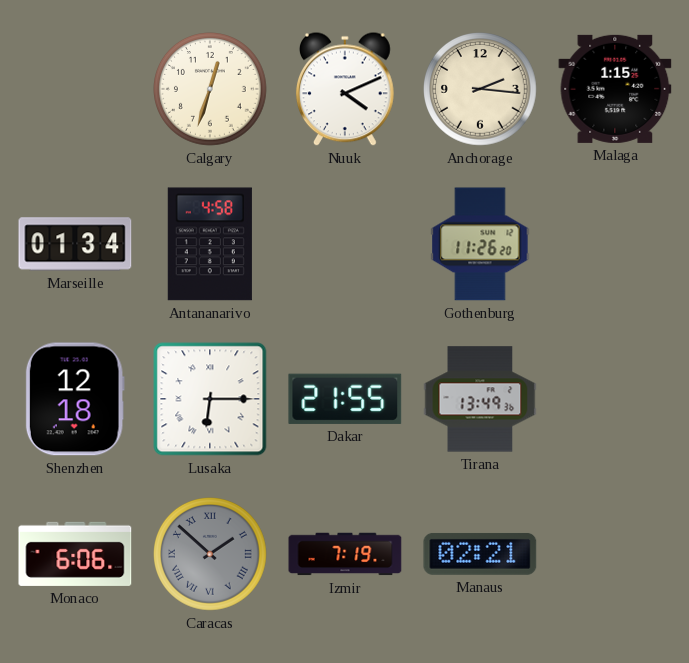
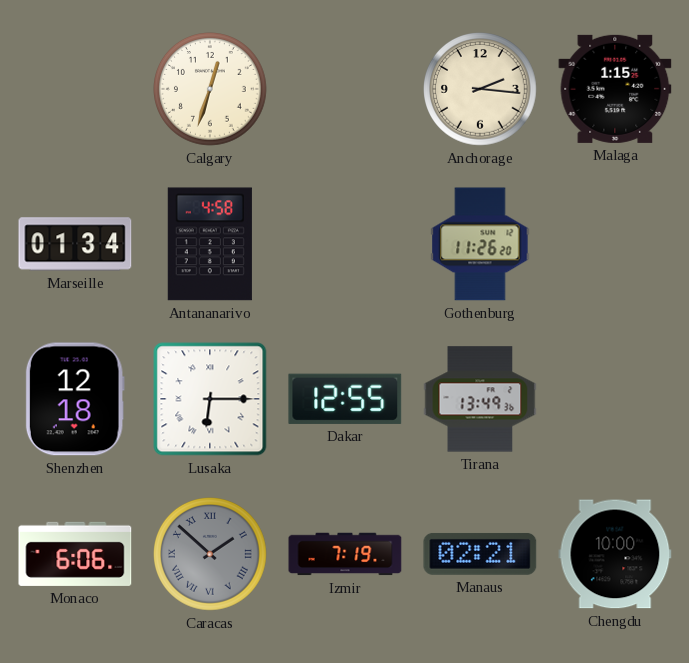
Nuuk: 4:11 -> none (345, 89)
Dakar: 21:55 -> 12:55 (345, 399)
Chengdu: none -> 10:00 (615, 554)
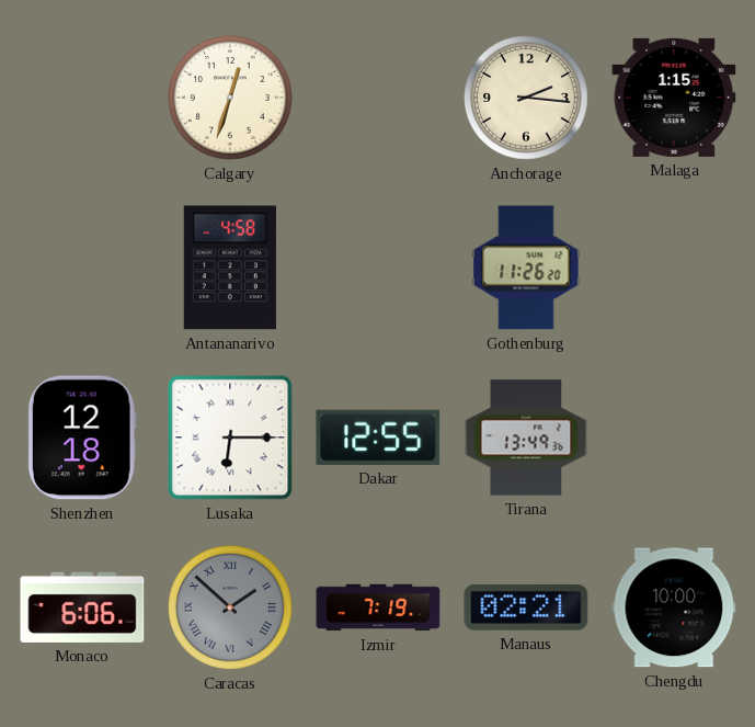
Marseille: 01:34 -> none (75, 244)
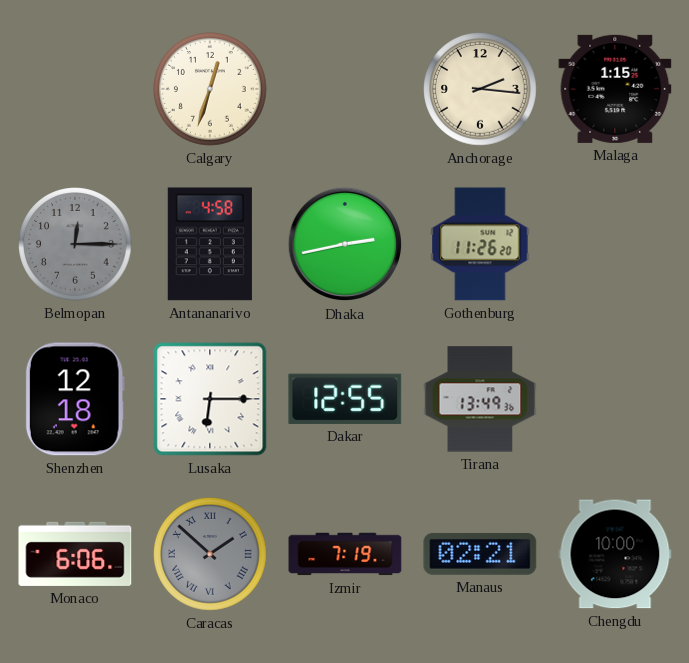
Belmopan: none -> 12:15 (76, 245)
Dhaka: none -> 2:43 (345, 244)
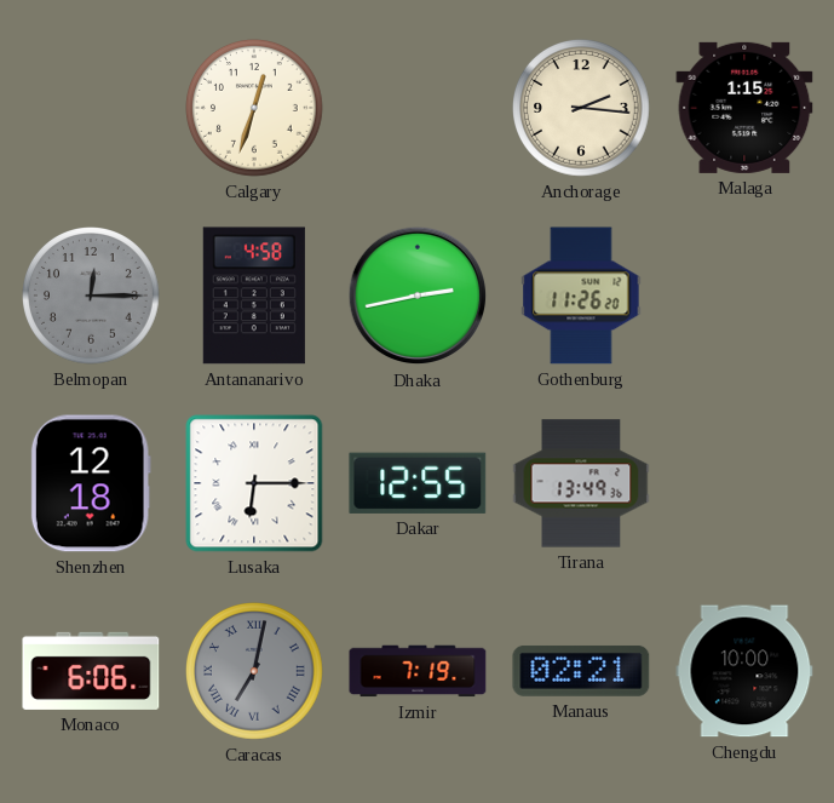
Caracas: 1:52 -> 7:02 (255, 672)
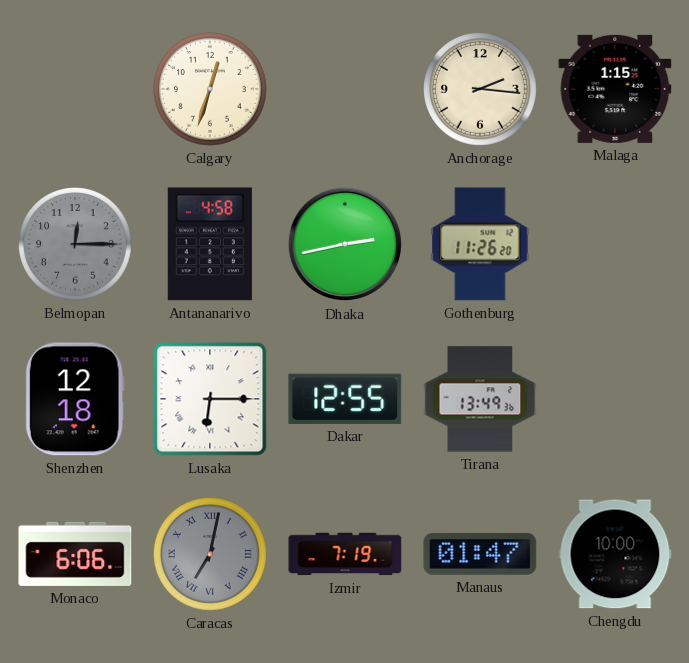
Manaus: 02:21 -> 01:47 (480, 554)
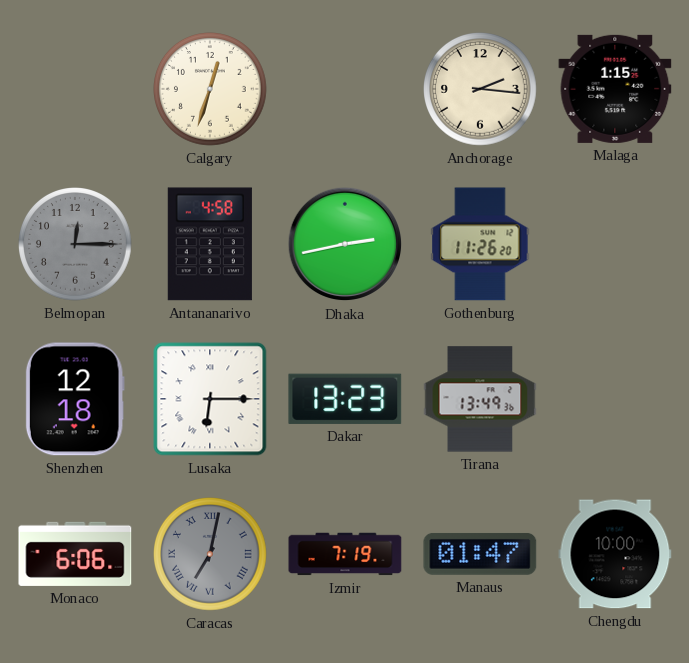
Dakar: 12:55 -> 13:23 (345, 399)
